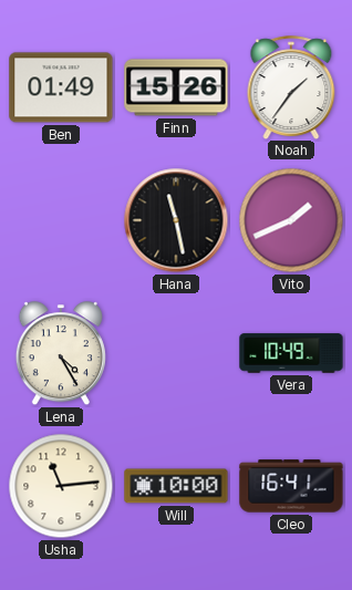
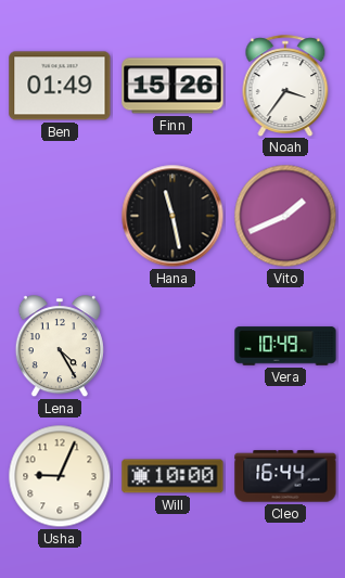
Noah: 1:36 -> 3:36 (285, 86)
Usha: 11:14 -> 9:04 (60, 476)
Cleo: 16:41 -> 16:44 (285, 476)
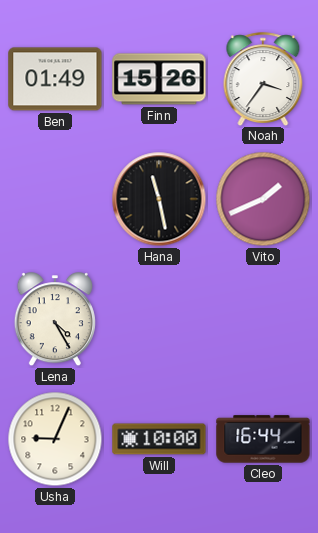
Vera: 10:49 -> none (285, 346)
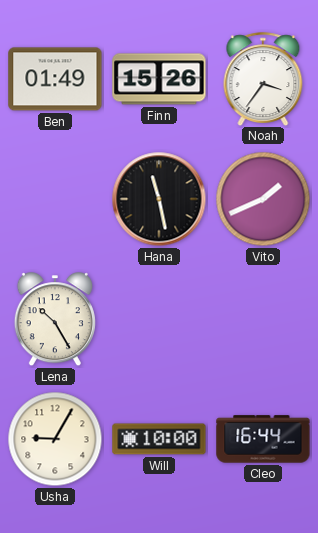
Lena: 4:25 -> 10:25 (55, 320)
Usha: 9:04 -> 9:05 (55, 439)
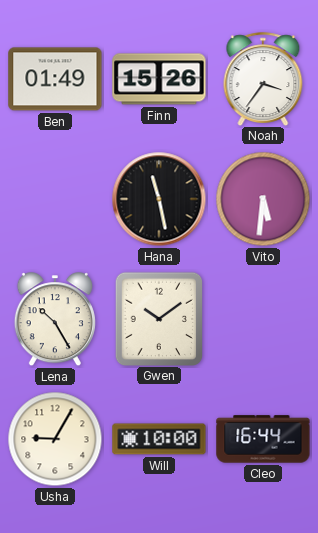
Vito: 1:41 -> 5:31 (263, 199)
Gwen: none -> 10:09 (158, 318)
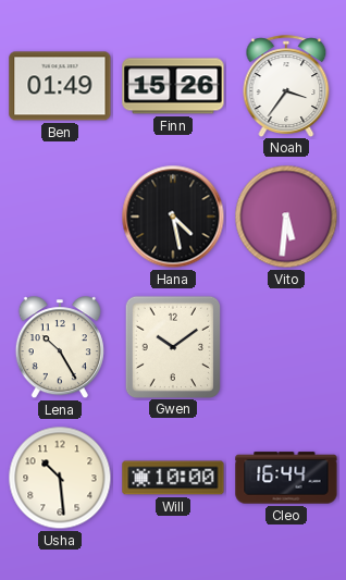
Hana: 11:28 -> 4:28 (173, 217)
Usha: 9:05 -> 10:29 (60, 478)
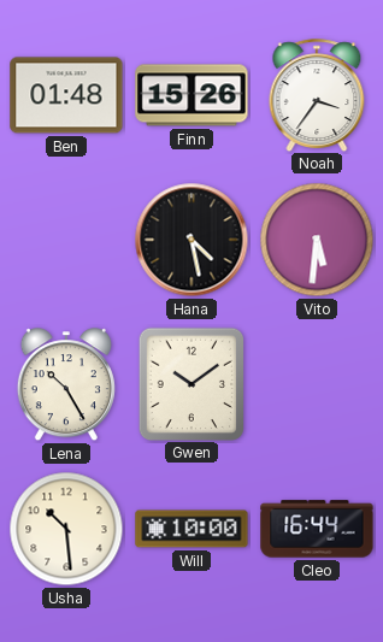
Ben: 01:49 -> 01:48 (66, 95)
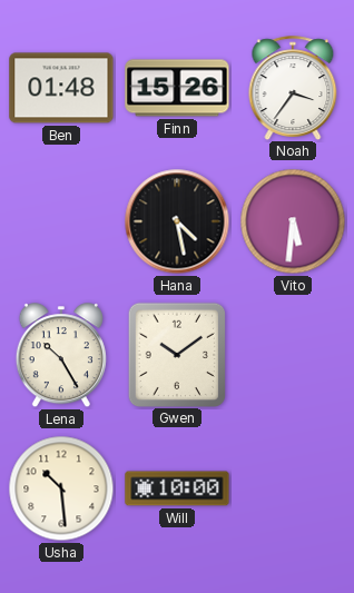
Cleo: 16:44 -> none (317, 529)
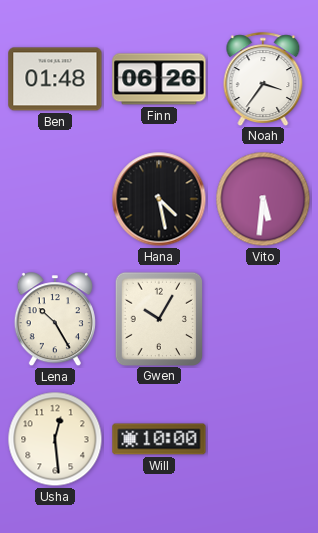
Finn: 15:26 -> 06:26 (159, 79)
Gwen: 10:09 -> 10:05 (158, 318)
Usha: 10:29 -> 12:29 (55, 439)
